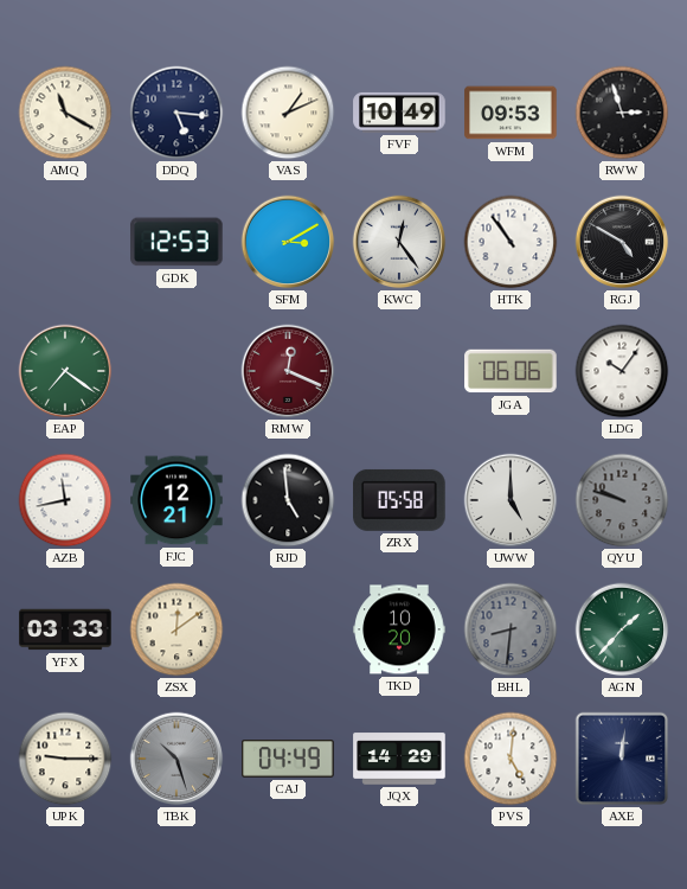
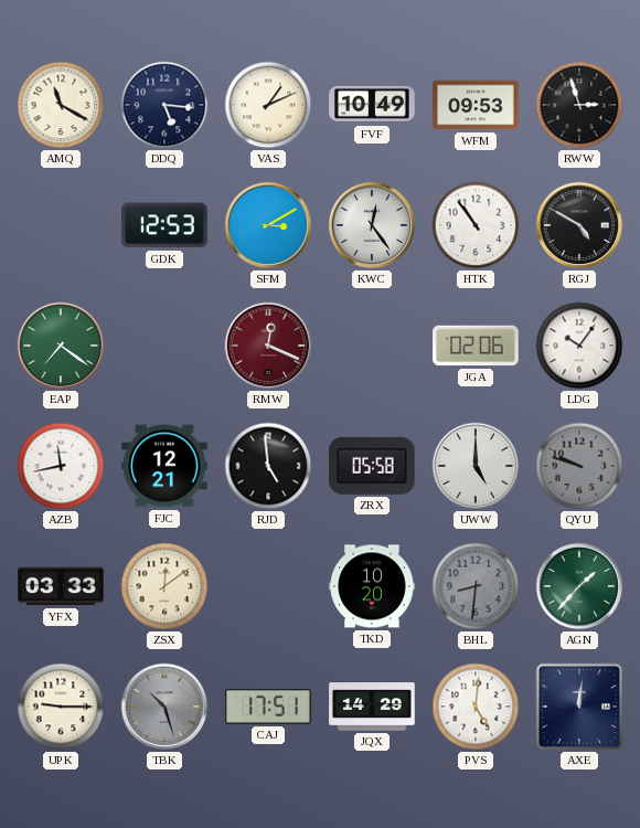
JGA: 06:06 -> 02:06 (476, 346)
CAJ: 04:49 -> 17:51 (268, 708)
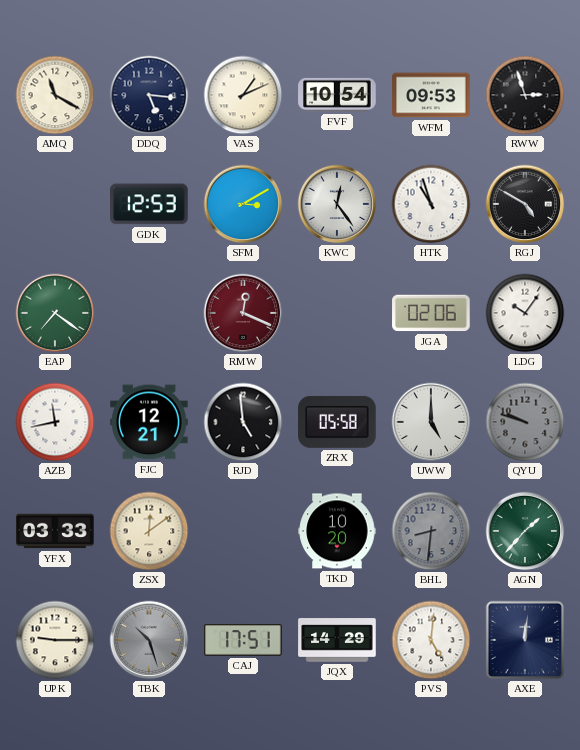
FVF: 10:49 -> 10:54 (337, 95)
HTK: 10:54 -> 10:57 (431, 204)
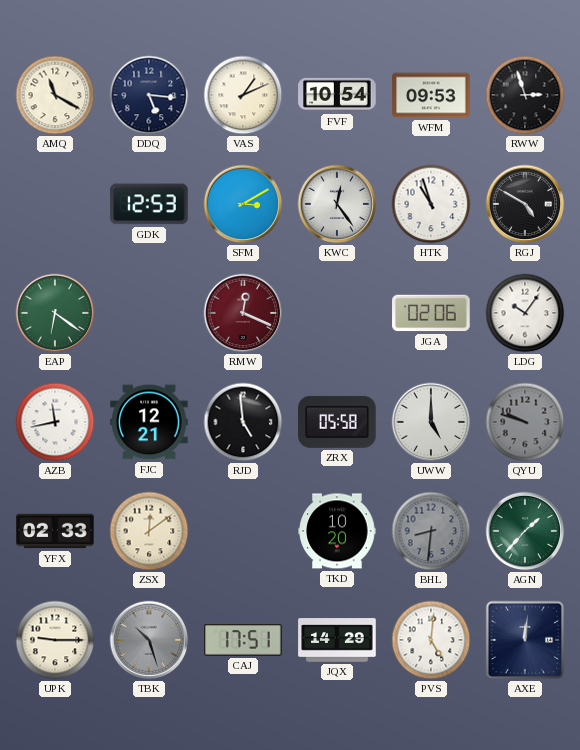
EAP: 7:21 -> 6:21 (55, 313)
YFX: 03:33 -> 02:33 (55, 531)
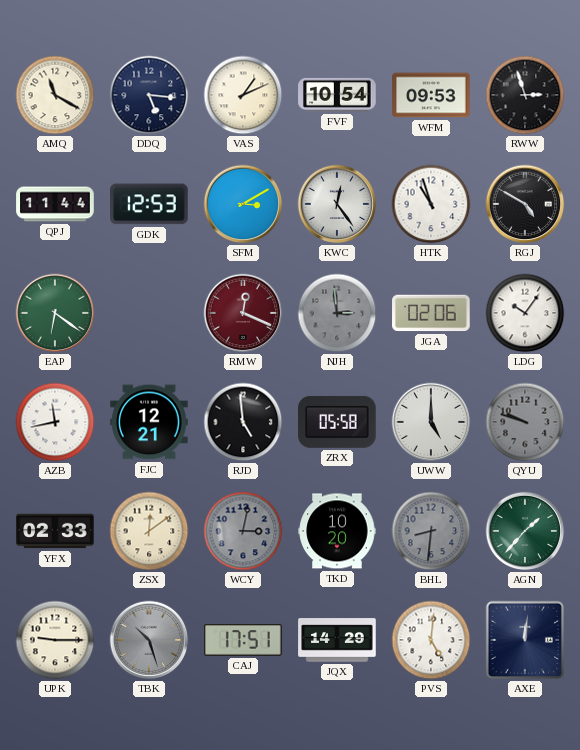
QPJ: none -> 11:44 (55, 204)
NJH: none -> 2:59 (337, 313)
WCY: none -> 3:02 (243, 531)
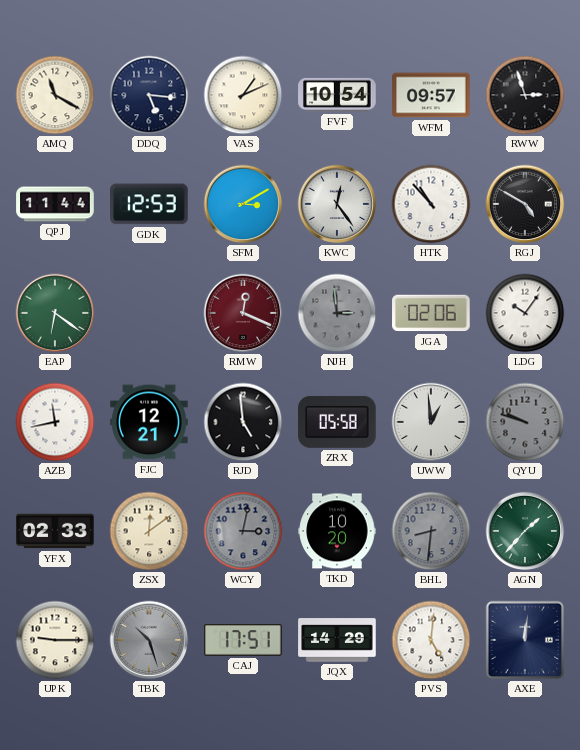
WFM: 09:53 -> 09:57 (431, 95)
HTK: 10:57 -> 10:53 (431, 204)
UWW: 5:00 -> 12:59 (431, 422)
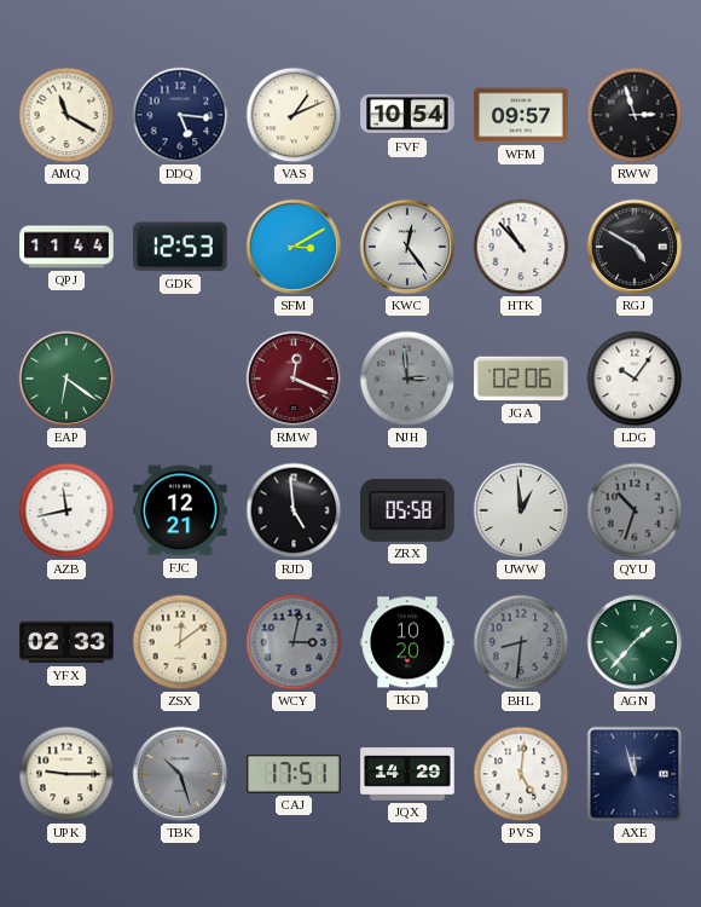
QYU: 9:48 -> 10:33 (635, 510)
AXE: 12:01 -> 11:57 (635, 774)
